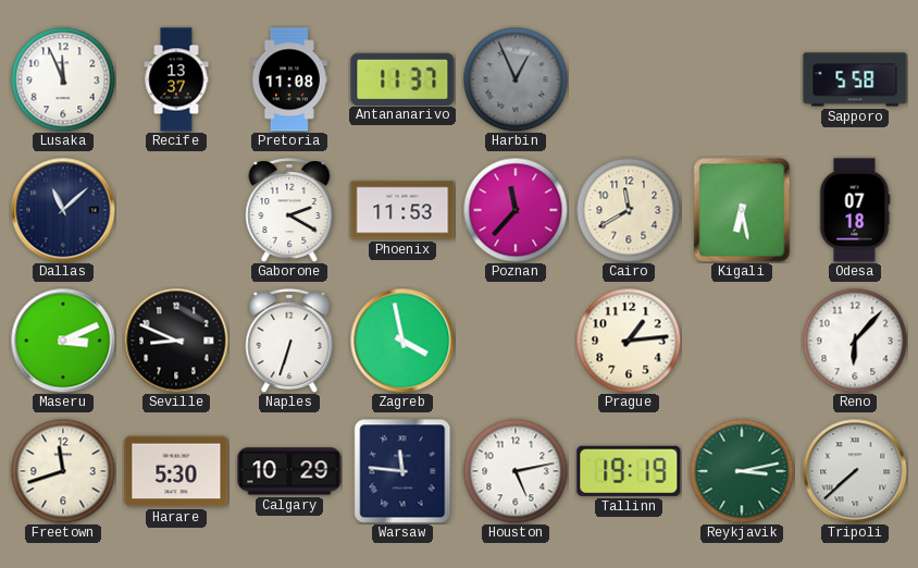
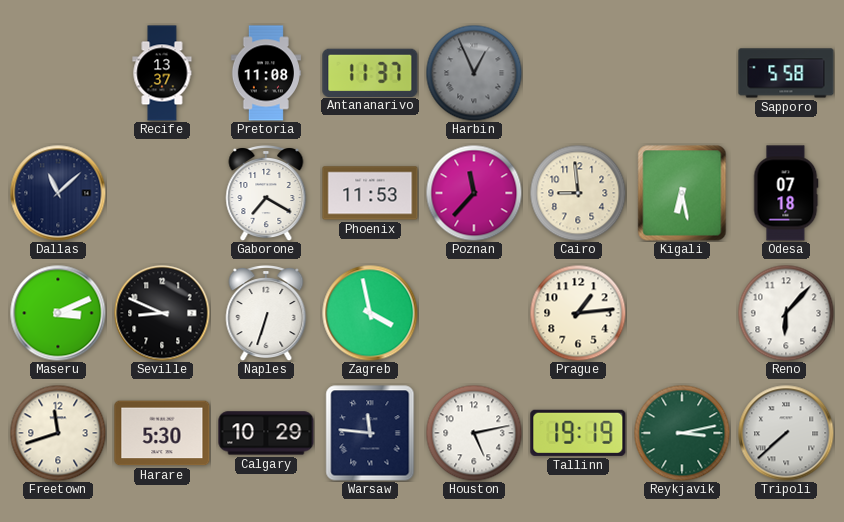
Lusaka: 11:56 -> none (63, 79)
Gaborone: 2:20 -> 7:20 (266, 194)
Cairo: 11:40 -> 8:59 (578, 193)
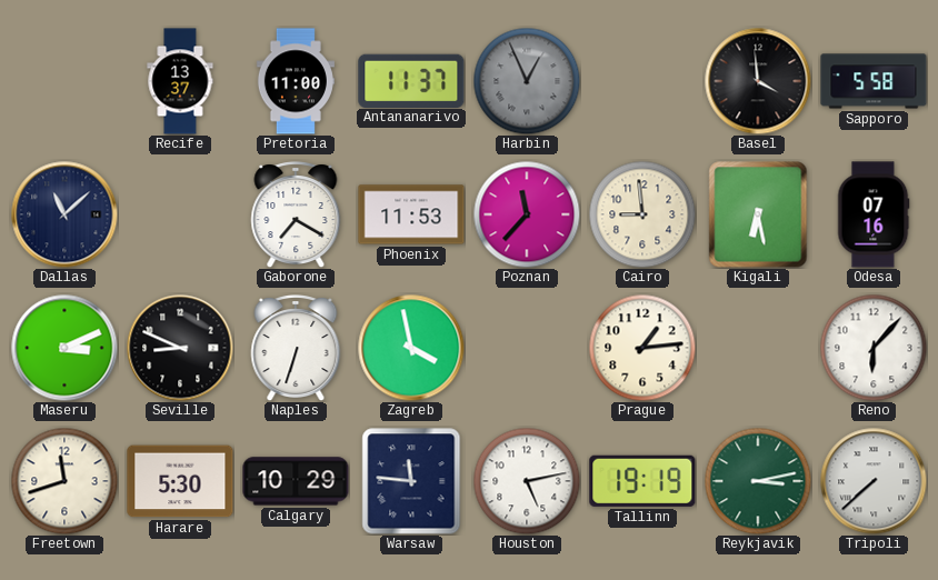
Pretoria: 11:08 -> 11:00 (296, 81)
Basel: none -> 3:59 (758, 81)
Odesa: 07:18 -> 07:16 (874, 214)
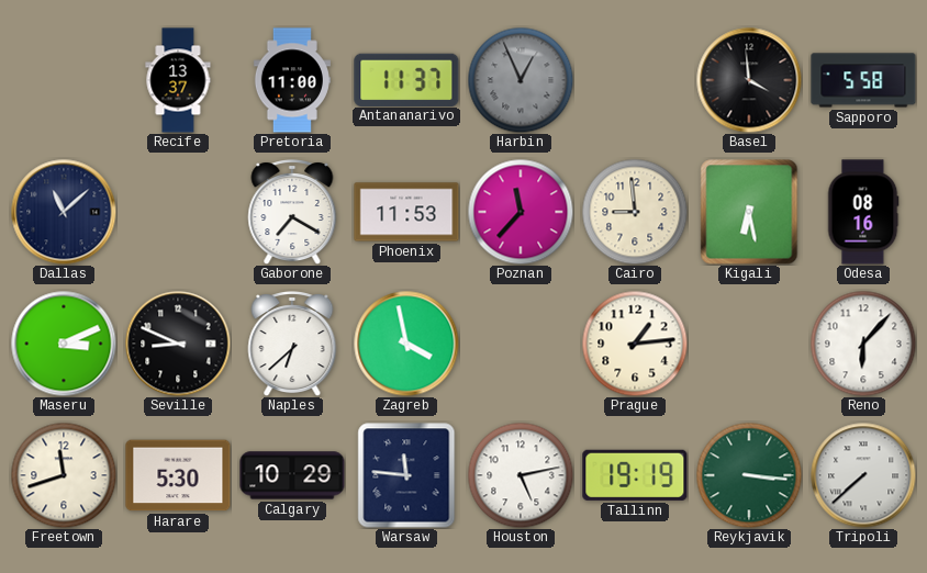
Odesa: 07:16 -> 08:16 (863, 212)
Naples: 6:33 -> 6:38 (292, 345)
Reykjavik: 3:13 -> 3:16 (749, 475)
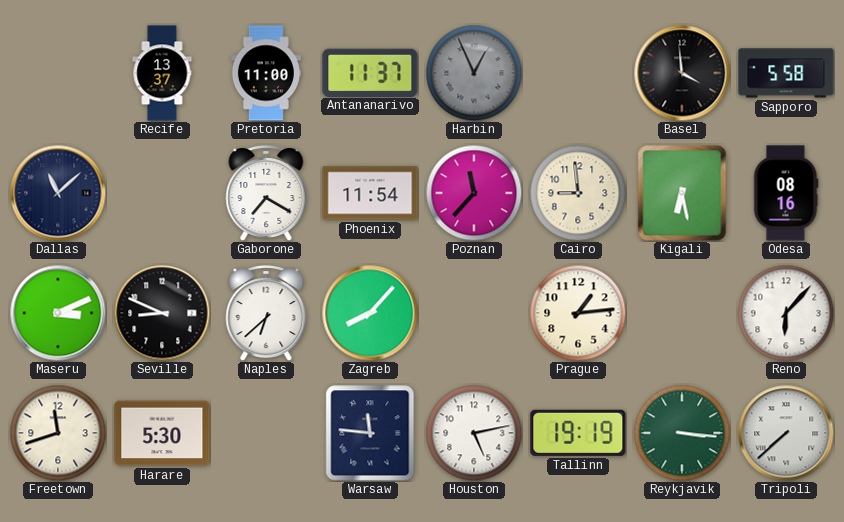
Phoenix: 11:53 -> 11:54 (370, 193)
Zagreb: 3:58 -> 8:07 (370, 313)
Calgary: 10:29 -> none (292, 475)
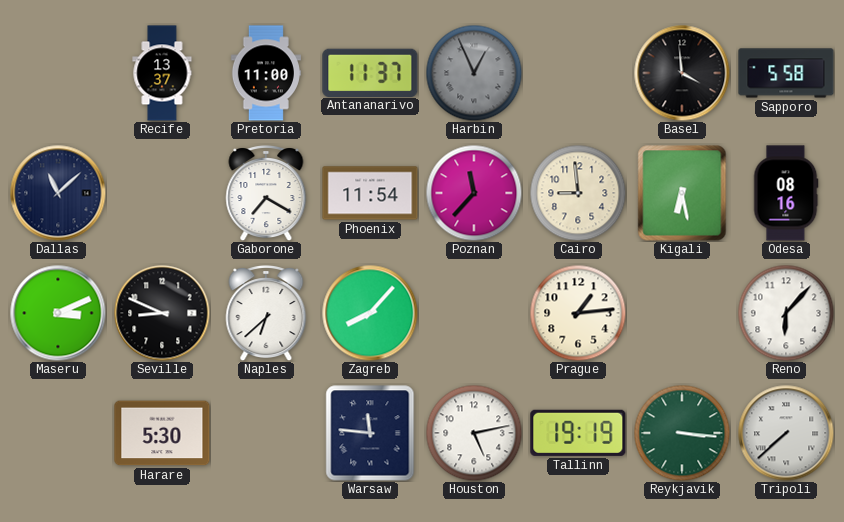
Freetown: 11:42 -> none (58, 433)
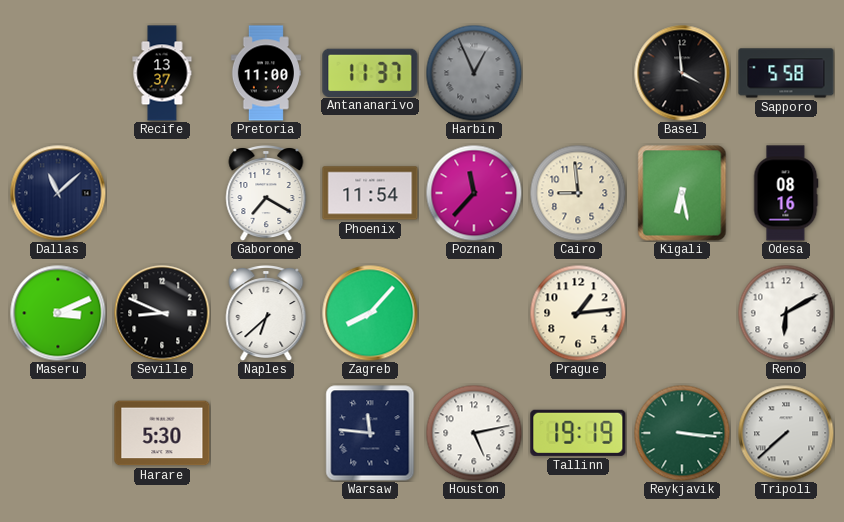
Reno: 6:07 -> 6:10 (786, 313)
